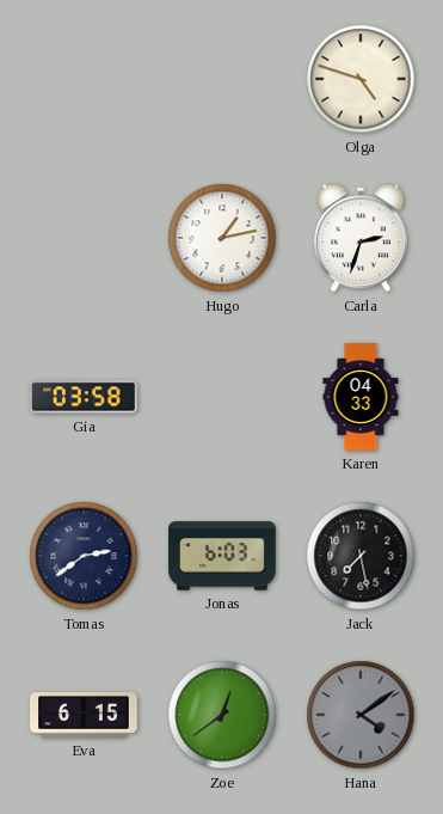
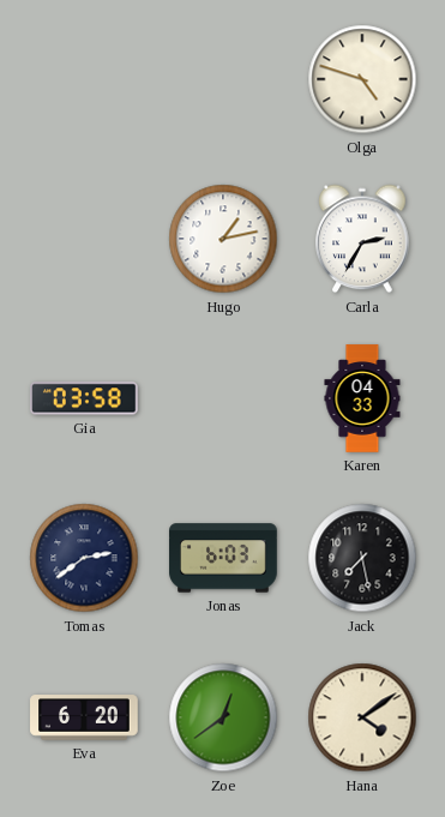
Carla: 2:33 -> 2:35 (362, 239)
Eva: 6:15 -> 6:20 (84, 717)
Hana dial: grey -> cream (362, 717)
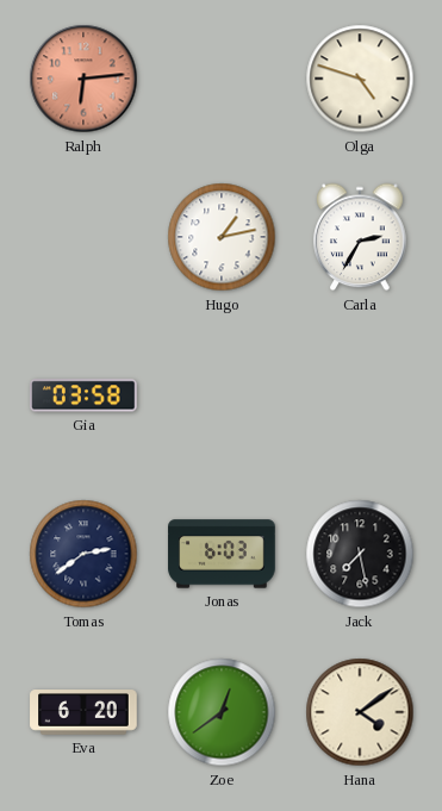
Ralph: none -> 6:14 (83, 79)
Karen: 04:33 -> none (362, 398)
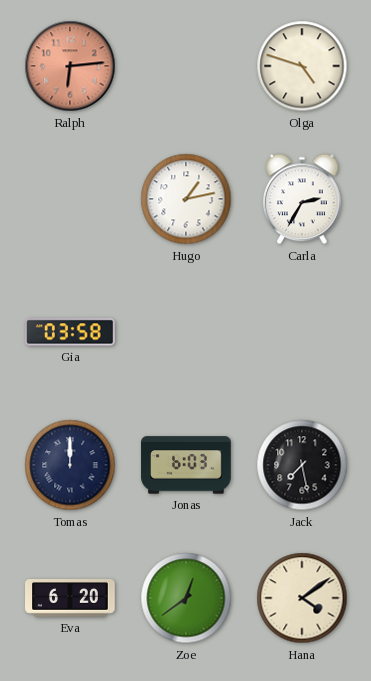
Tomas: 2:39 -> 12:00 (70, 465)
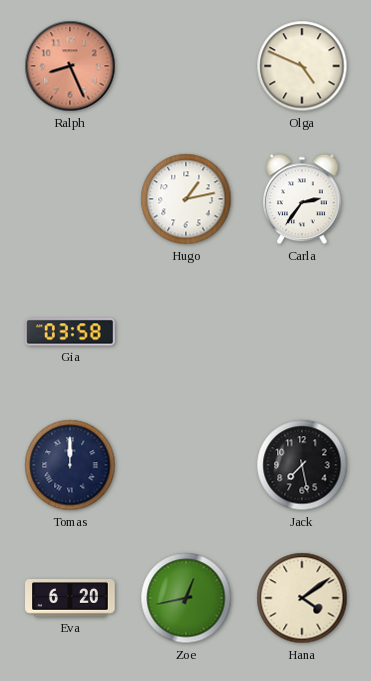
Ralph: 6:14 -> 8:26 (70, 66)
Olga: 4:48 -> 4:49 (302, 66)
Carla: 2:35 -> 2:36 (302, 199)
Jonas: 6:03 -> none (186, 465)
Zoe: 12:39 -> 12:43 (186, 598)
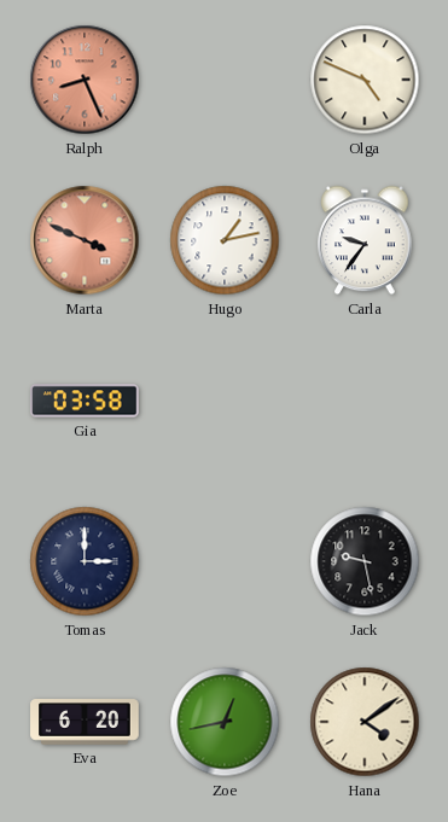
Marta: none -> 3:49 (85, 240)
Carla: 2:36 -> 9:36 (365, 240)
Tomas: 12:00 -> 3:00 (85, 561)
Jack: 7:28 -> 9:28 (365, 561)
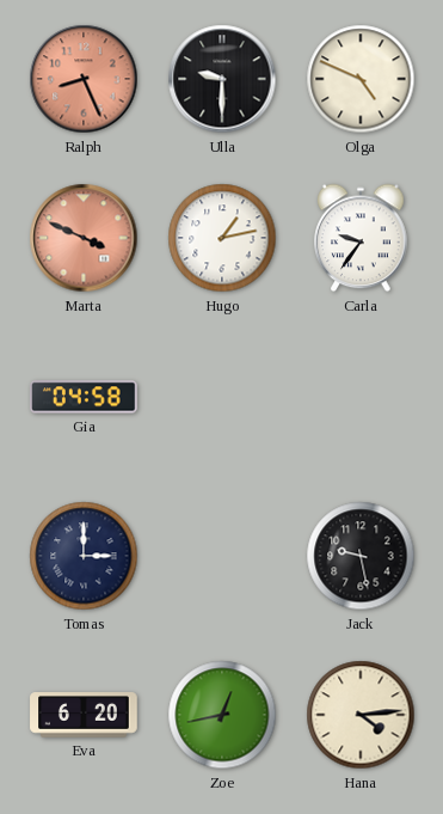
Ulla: none -> 9:30 (222, 79)
Gia: 03:58 -> 04:58 (85, 397)
Hana: 4:09 -> 4:14 (361, 715)
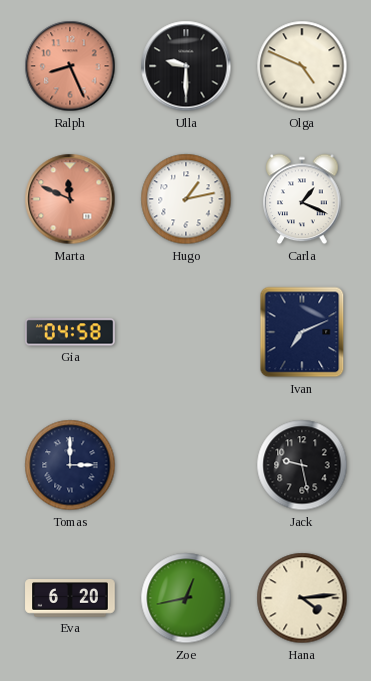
Marta: 3:49 -> 11:49 (70, 199)
Carla: 9:36 -> 1:19 (302, 199)
Ivan: none -> 7:11 (302, 332)
